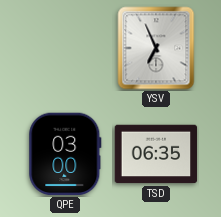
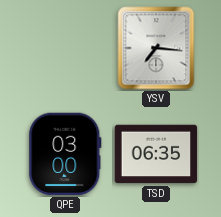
YSV: 6:56 -> 7:16 (156, 48)
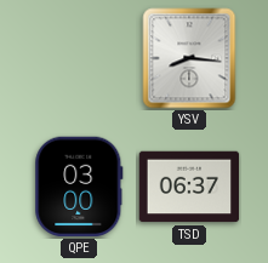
YSV: 7:16 -> 8:16 (189, 58)
TSD: 06:35 -> 06:37 (189, 187)
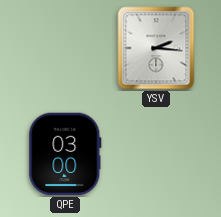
YSV: 8:16 -> 2:16 (156, 48)
TSD: 06:37 -> none (189, 187)
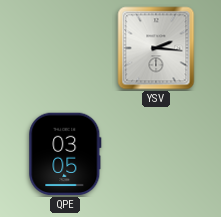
QPE: 03:00 -> 03:05 (65, 154)
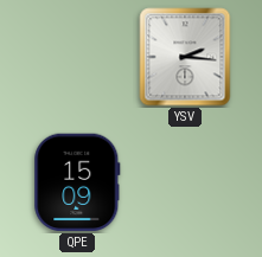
QPE: 03:05 -> 15:09 (77, 182)
